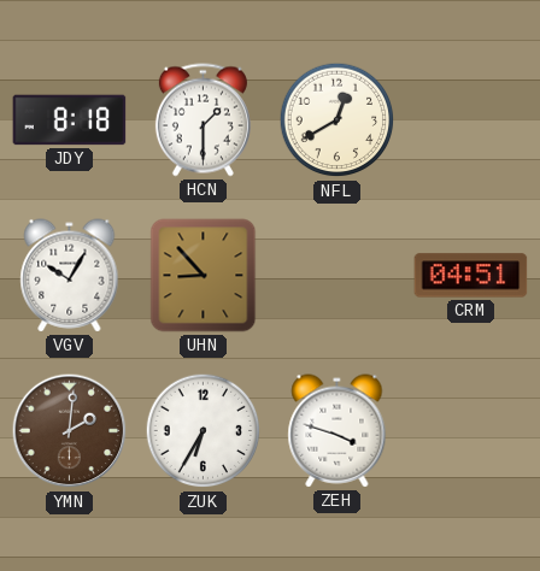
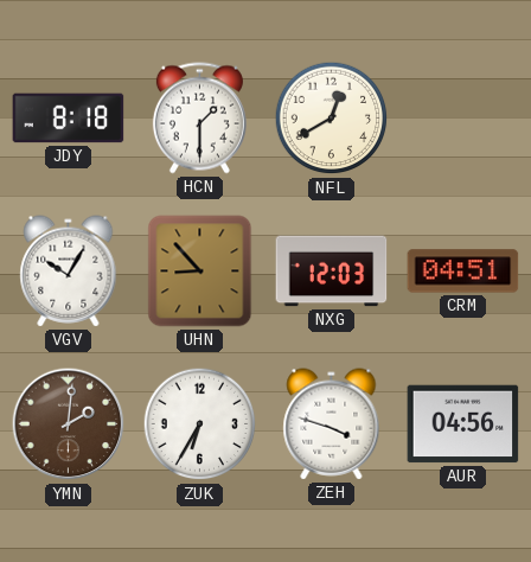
NXG: none -> 12:03 (332, 272)
AUR: none -> 04:56 (463, 424)
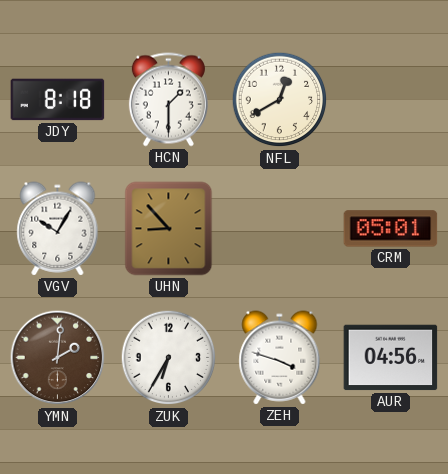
NXG: 12:03 -> none (332, 272)
CRM: 04:51 -> 05:01 (391, 229)
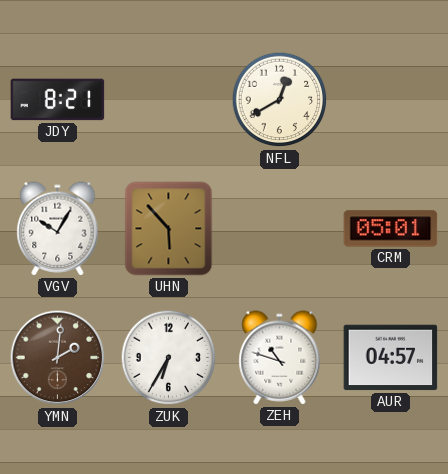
JDY: 8:18 -> 8:21 (58, 100)
HCN: 1:30 -> none (168, 100)
UHN: 8:53 -> 5:53 (169, 229)
ZEH: 3:48 -> 10:48 (280, 358)
AUR: 04:56 -> 04:57 (391, 358)
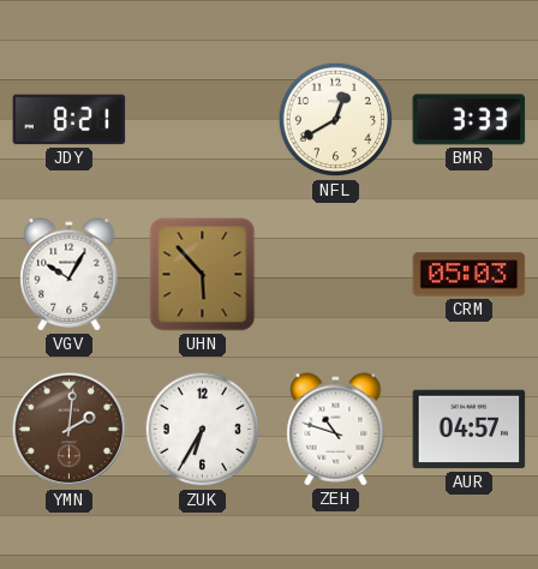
BMR: none -> 3:33 (470, 120)
CRM: 05:01 -> 05:03 (470, 275)
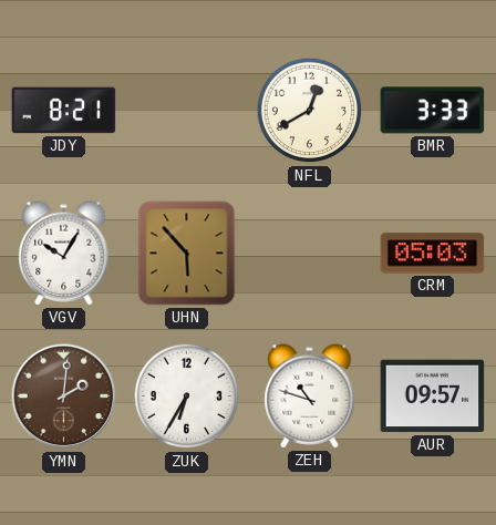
AUR: 04:57 -> 09:57 (433, 397)
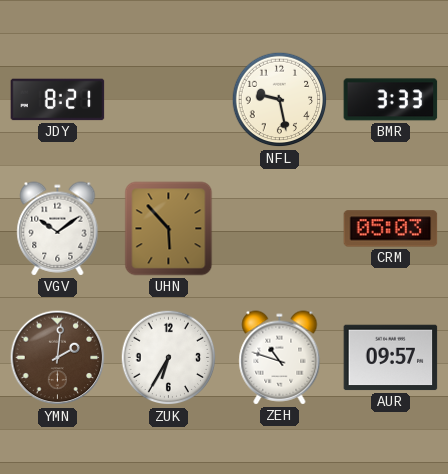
NFL: 12:40 -> 9:28 (280, 100)
VGV: 10:05 -> 10:09 (58, 229)
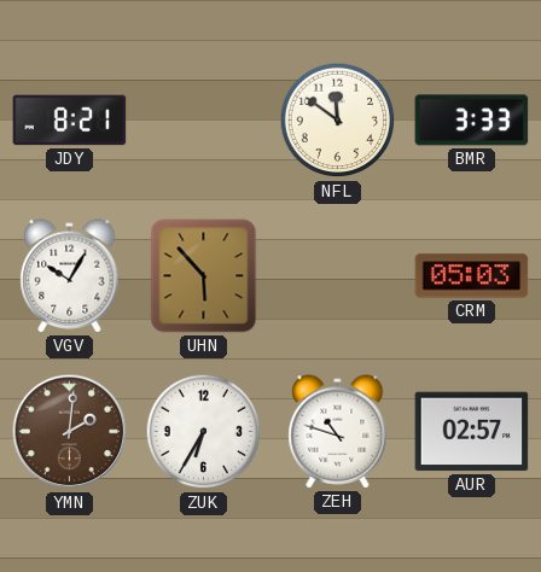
NFL: 9:28 -> 11:51 (338, 121)
VGV: 10:09 -> 10:05 (70, 276)
AUR: 09:57 -> 02:57 (472, 432)
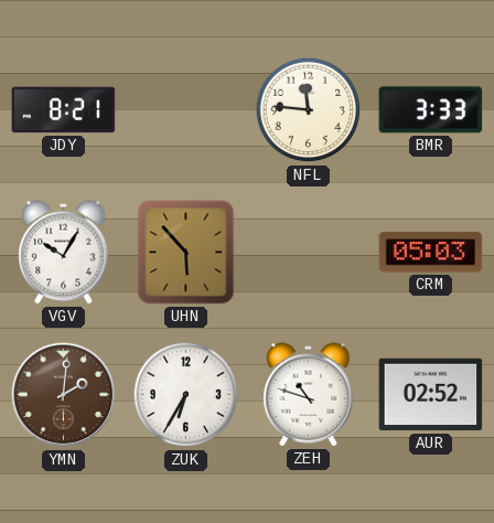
NFL: 11:51 -> 11:46 (309, 110)
AUR: 02:57 -> 02:52 (431, 395)
